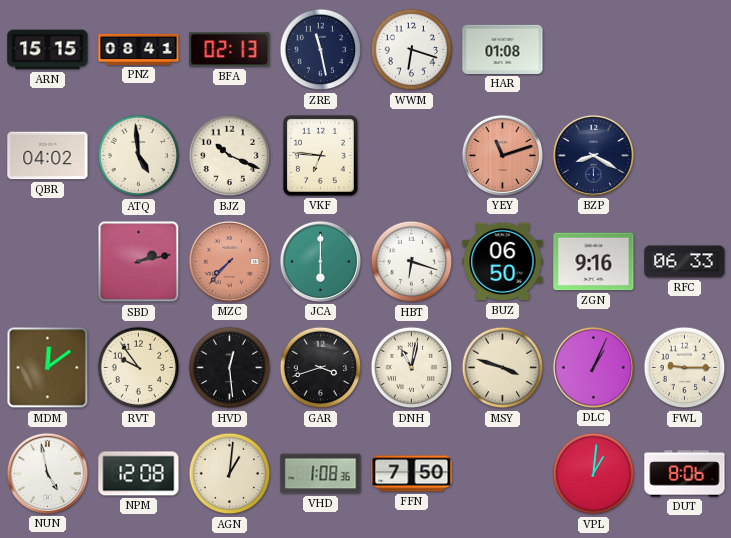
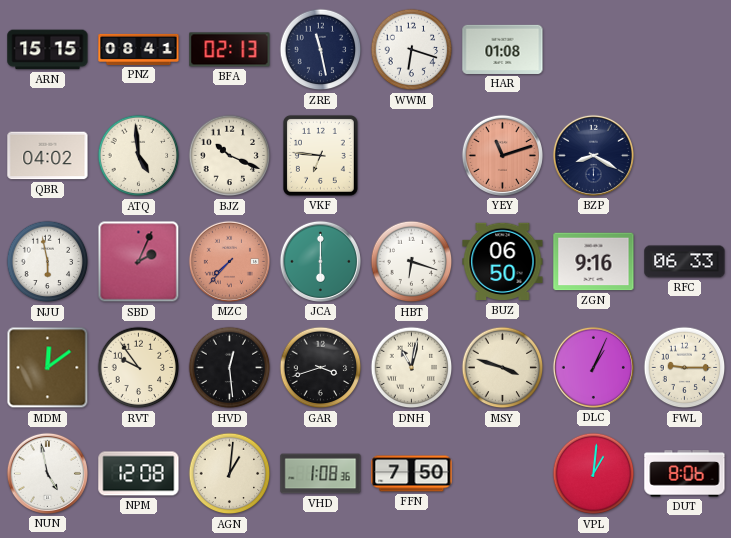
NJU: none -> 5:58 (48, 262)
SBD: 2:13 -> 2:04 (139, 262)
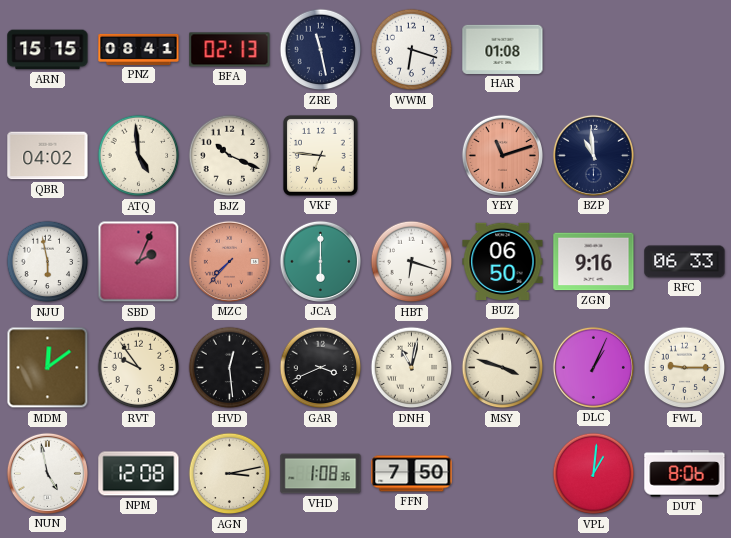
BZP: 8:20 -> 10:59 (593, 155)
GAR: 3:42 -> 3:41 (321, 368)
AGN: 1:01 -> 3:13 (230, 474)
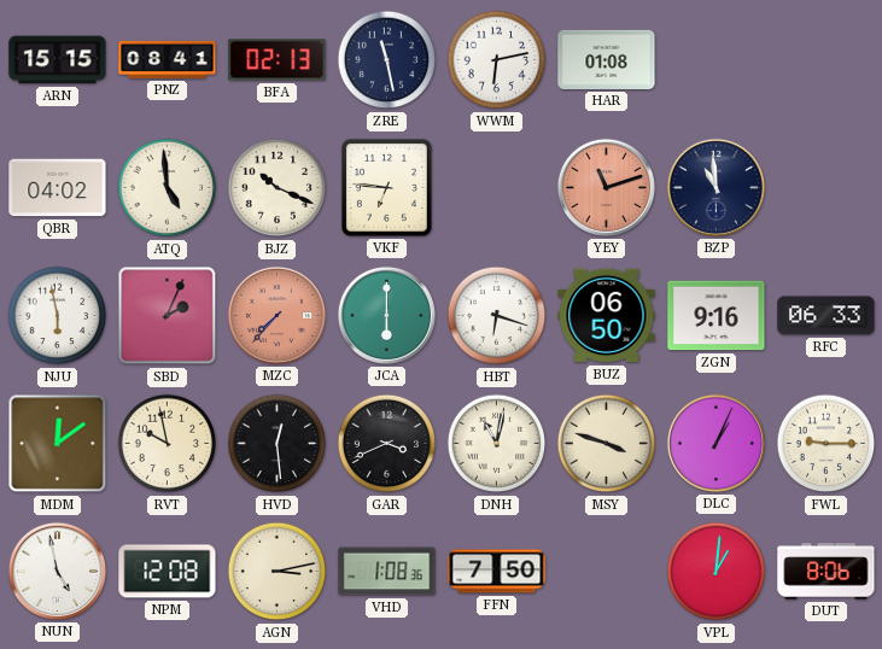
WWM: 6:18 -> 6:13 (497, 60)
RVT: 9:54 -> 9:58 (168, 444)
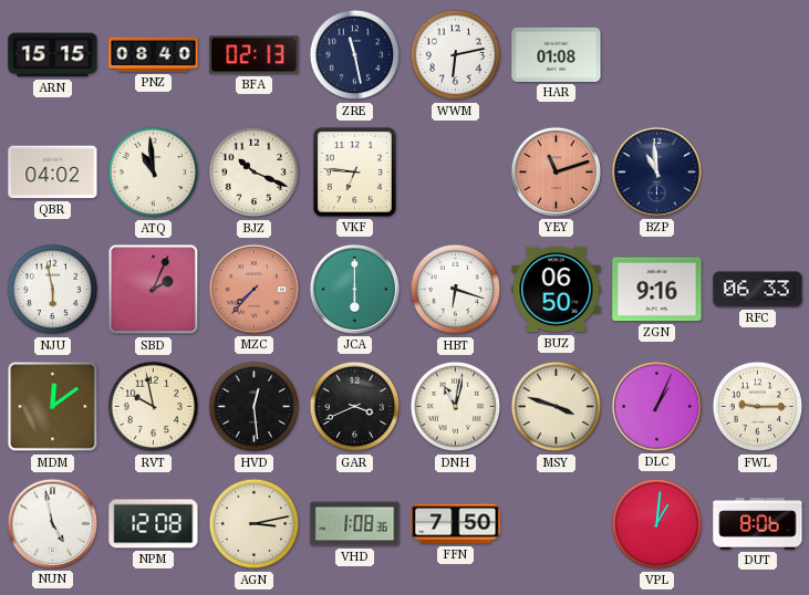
PNZ: 08:41 -> 08:40 (154, 54)
ATQ: 4:59 -> 10:59 (154, 173)
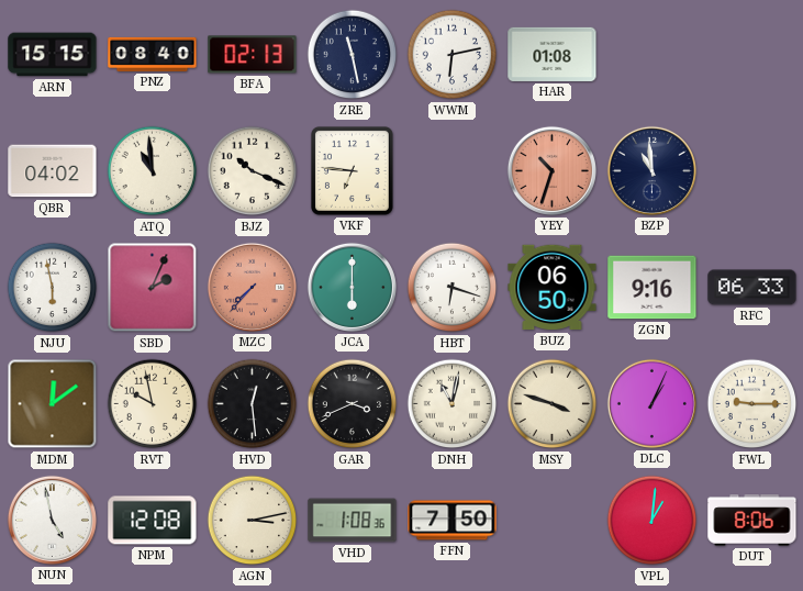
YEY: 11:12 -> 10:33 (551, 170)
